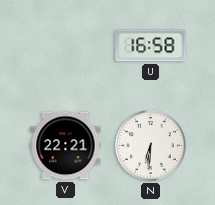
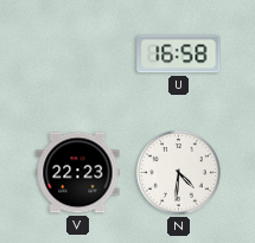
V: 22:21 -> 22:23 (78, 173)
N: 6:31 -> 4:31 (179, 173)
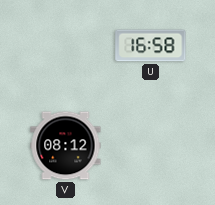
V: 22:23 -> 08:12 (66, 146)
N: 4:31 -> none (179, 173)
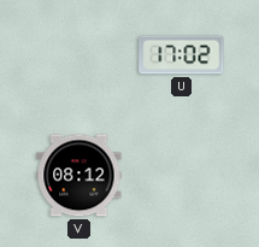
U: 16:58 -> 17:02 (182, 55)
